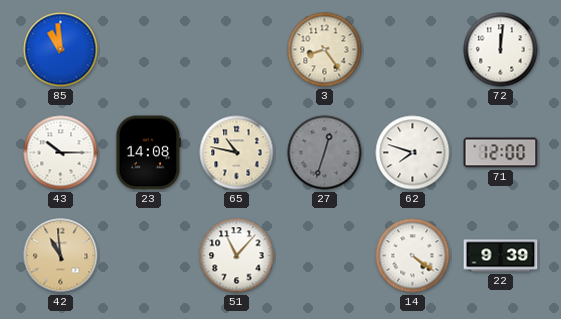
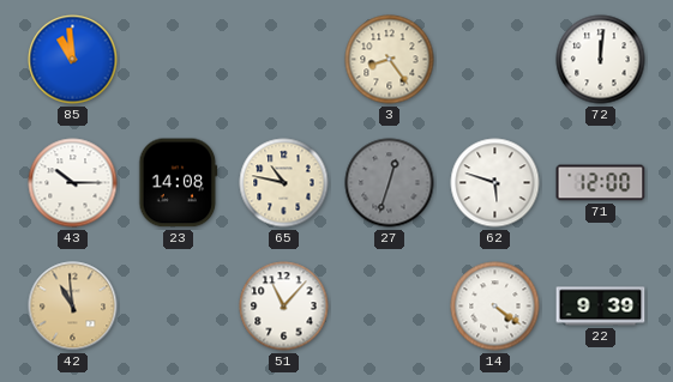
62: 7:48 -> 5:48 (495, 183)
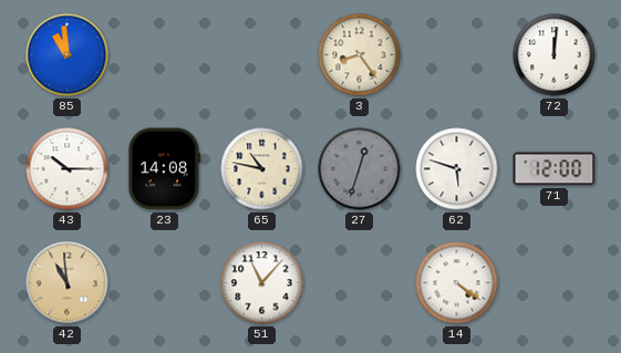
22: 9:39 -> none (601, 307)
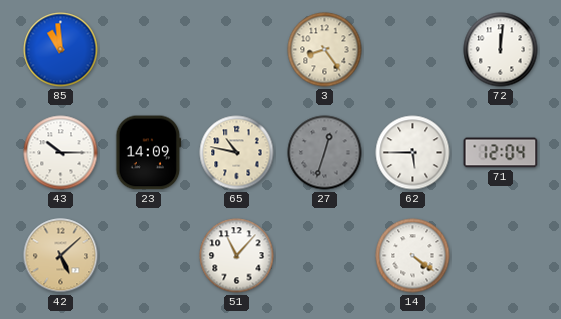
23: 14:08 -> 14:09 (149, 153)
62: 5:48 -> 5:45 (413, 153)
71: 12:00 -> 12:04 (501, 153)
42: 10:59 -> 5:08 (61, 256)
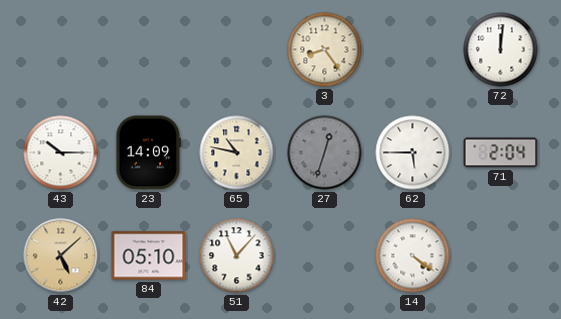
85: 10:59 -> none (61, 50)
71: 12:04 -> 2:04 (501, 153)
84: none -> 05:10 (149, 256)
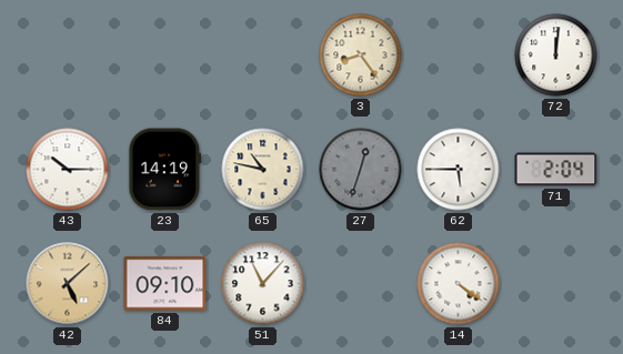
23: 14:09 -> 14:19 (165, 170)
84: 05:10 -> 09:10 (165, 284)
